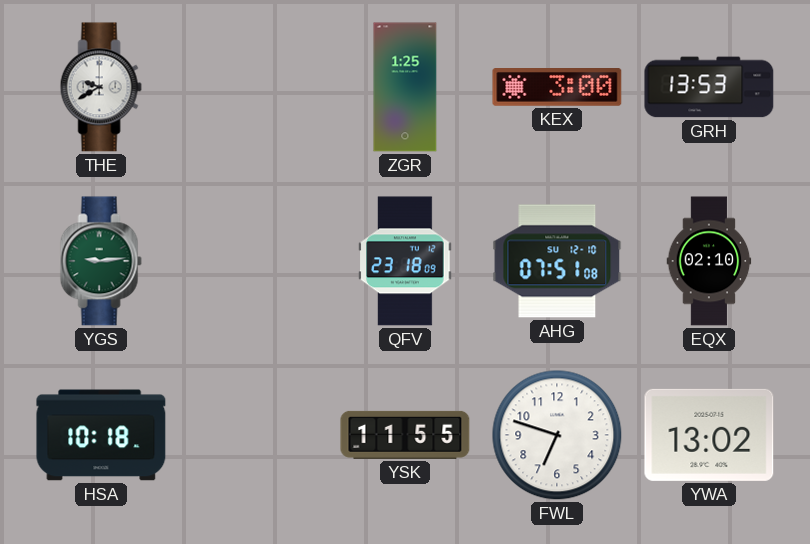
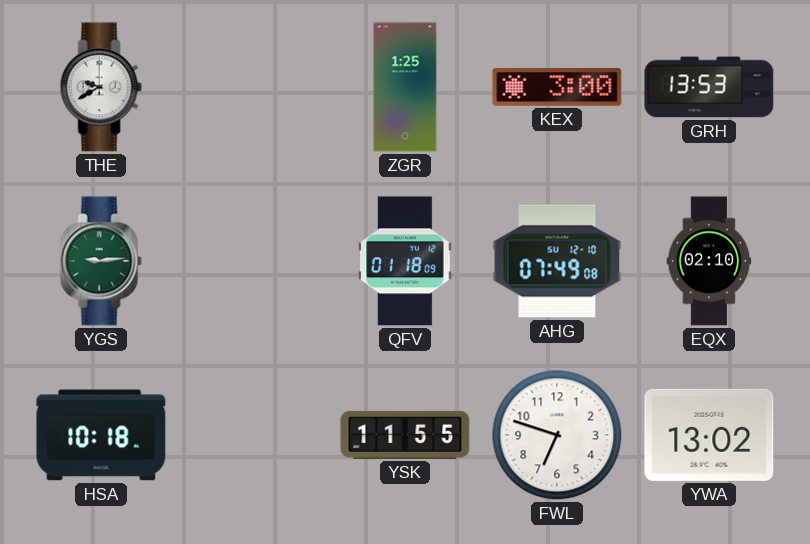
QFV: 23:18 -> 01:18 (405, 261)
AHG: 07:51 -> 07:49 (557, 261)
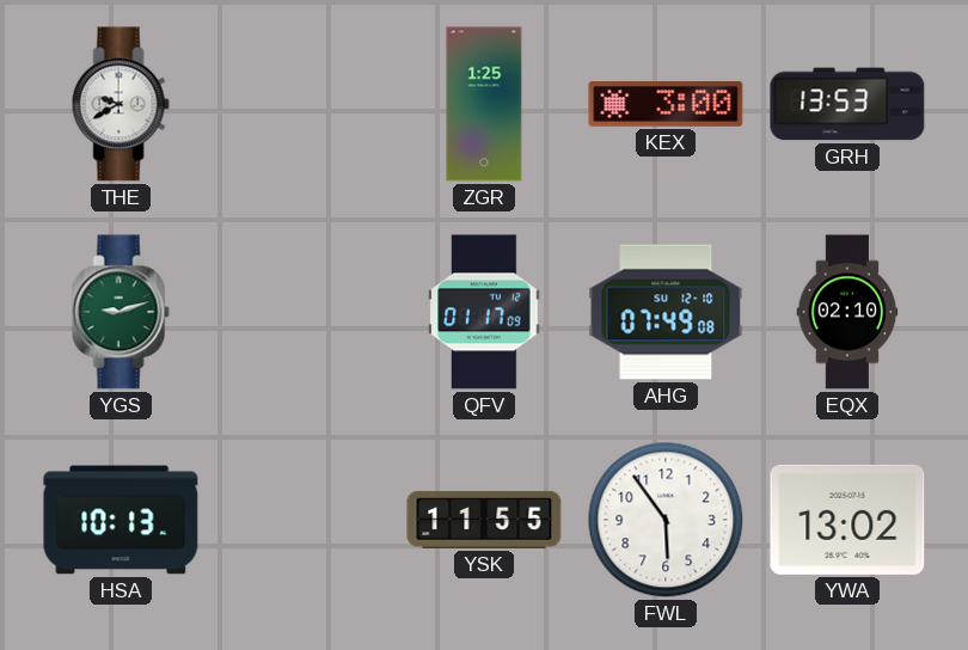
YGS: 9:14 -> 9:12 (121, 312)
QFV: 01:18 -> 01:17 (484, 312)
HSA: 10:18 -> 10:13 (121, 520)
FWL: 6:48 -> 5:54 (666, 520)
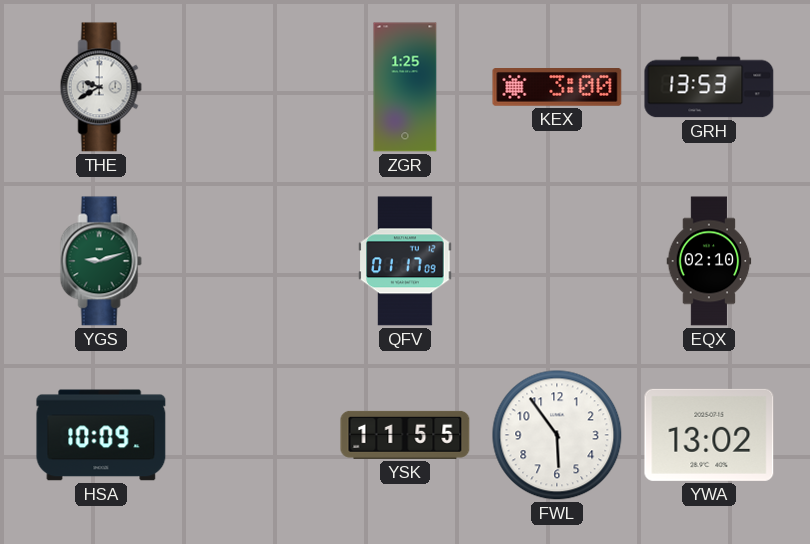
AHG: 07:49 -> none (666, 312)
HSA: 10:13 -> 10:09 (101, 435)
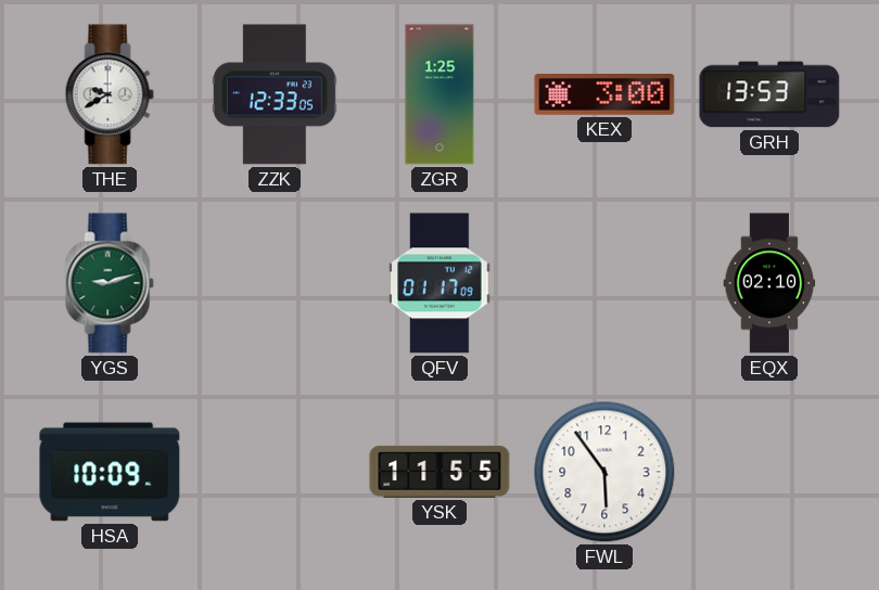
ZZK: none -> 12:33 (275, 94)
YWA: 13:02 -> none (709, 435)
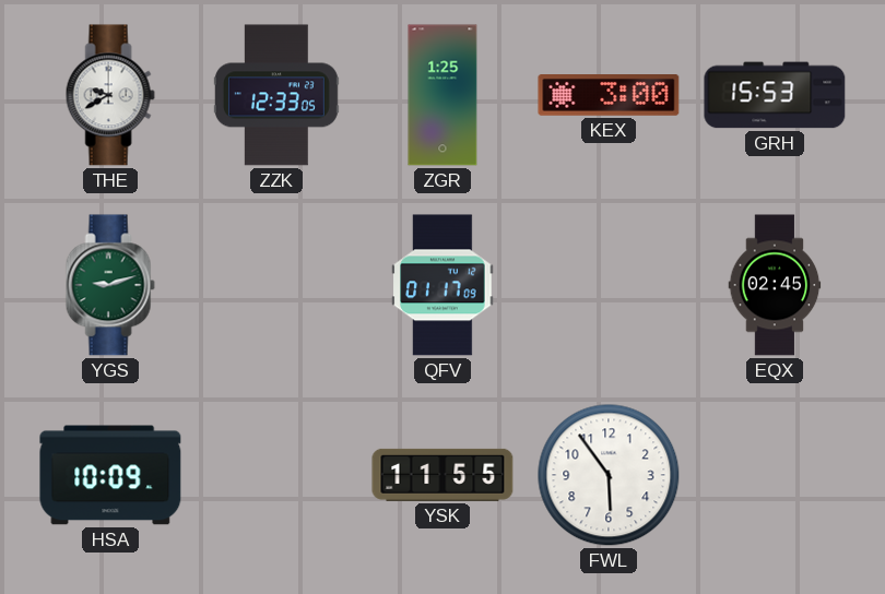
GRH: 13:53 -> 15:53 (775, 95)
EQX: 02:10 -> 02:45 (775, 285)
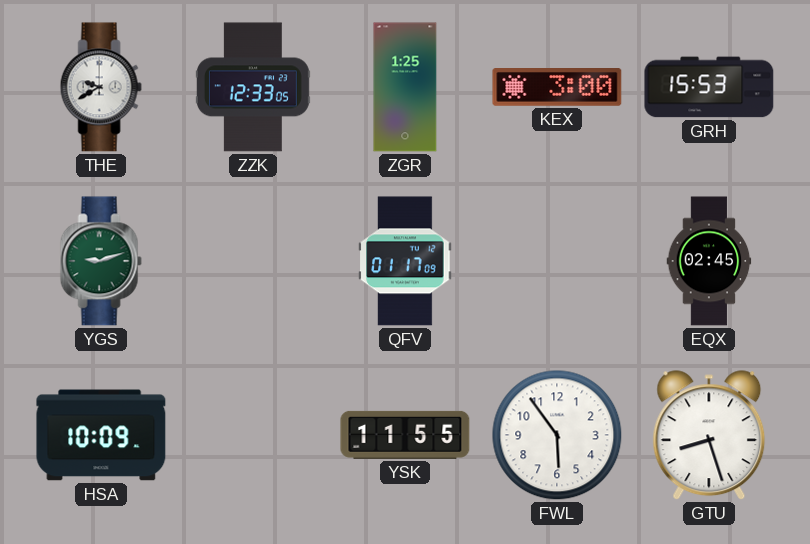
GTU: none -> 8:27 (709, 436)
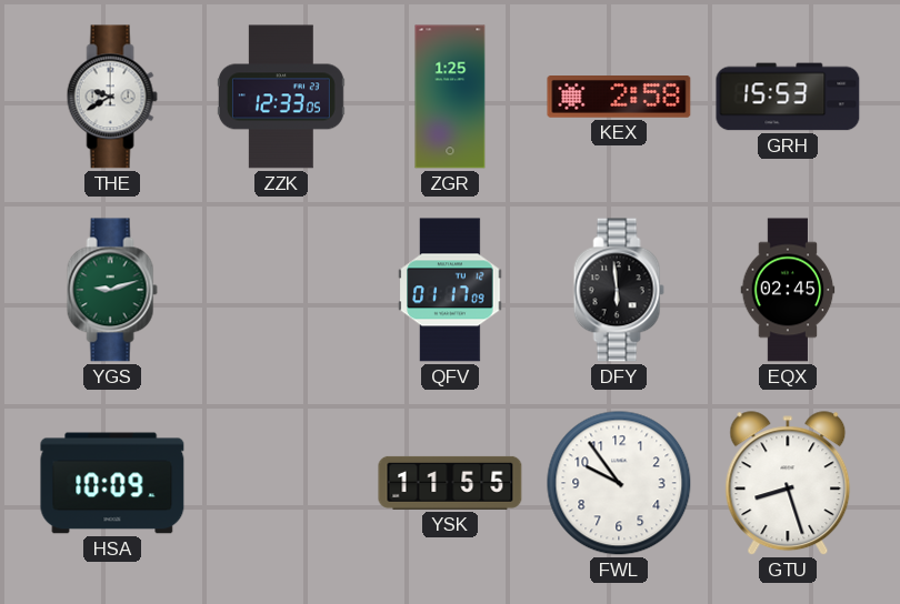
KEX: 3:00 -> 2:58 (619, 98)
DFY: none -> 5:59 (619, 290)
FWL: 5:54 -> 9:54 (619, 483)
